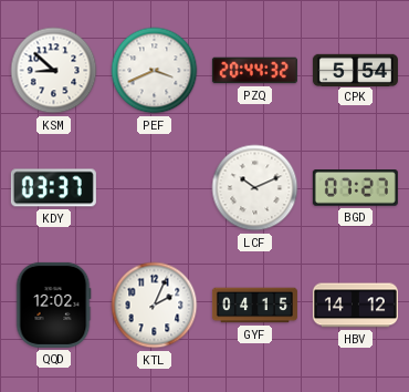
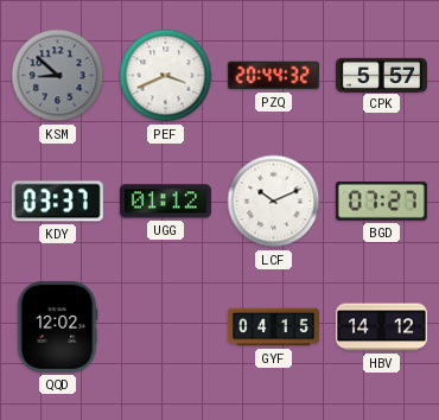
KSM dial: white -> grey (58, 76)
CPK: 5:54 -> 5:57 (381, 75)
UGG: none -> 01:12 (165, 202)
KTL: 2:04 -> none (155, 306)
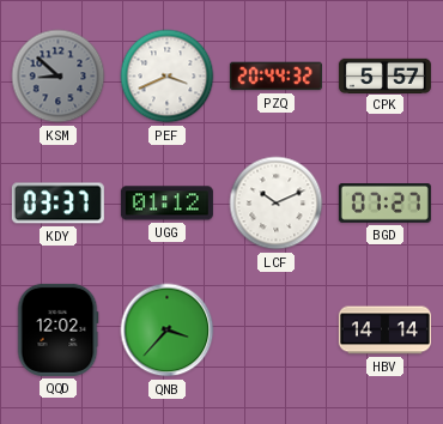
QNB: none -> 3:37 (168, 331)
GYF: 04:15 -> none (273, 327)
HBV: 14:12 -> 14:14 (384, 331)
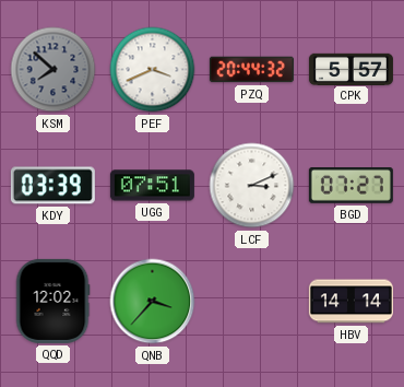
KSM: 8:52 -> 7:52 (54, 70)
KDY: 03:37 -> 03:39 (52, 186)
UGG: 01:12 -> 07:51 (152, 186)
LCF: 10:11 -> 3:11 (252, 186)
